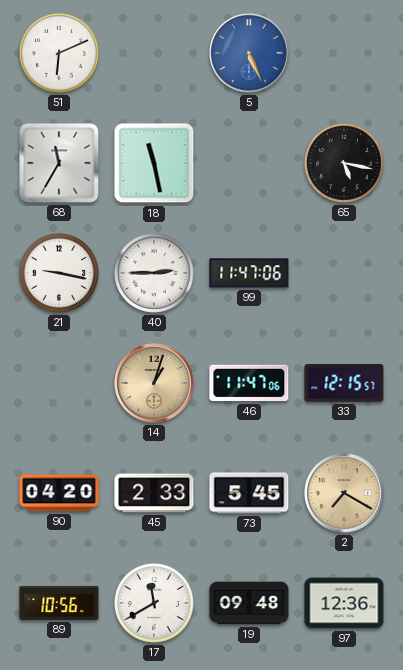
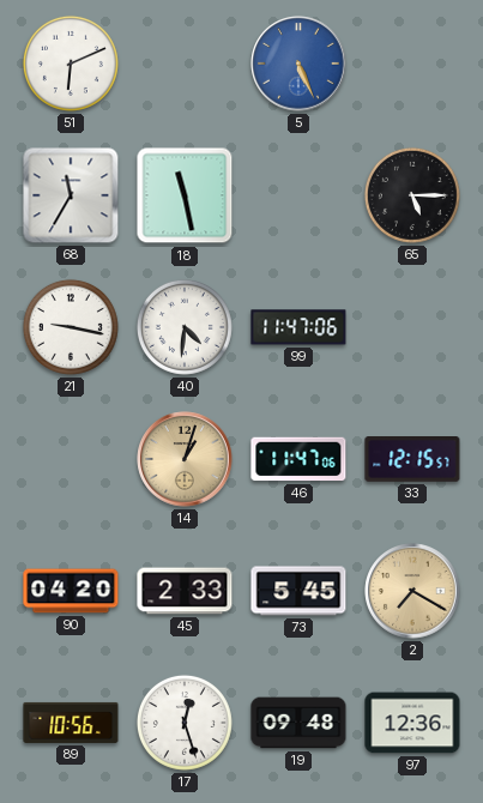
65: 5:17 -> 5:15 (412, 195)
40: 2:45 -> 4:31 (185, 327)
17: 11:40 -> 12:27 (185, 723)
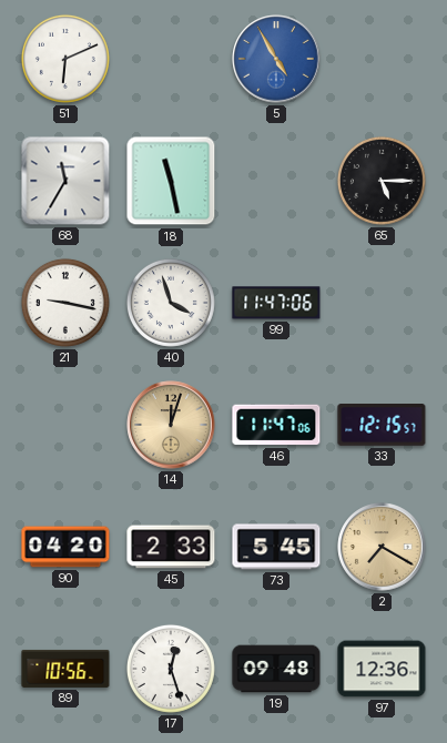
5: 5:26 -> 4:55 (276, 59)
40: 4:31 -> 3:57 (171, 303)
14: 1:03 -> 12:03 (171, 425)
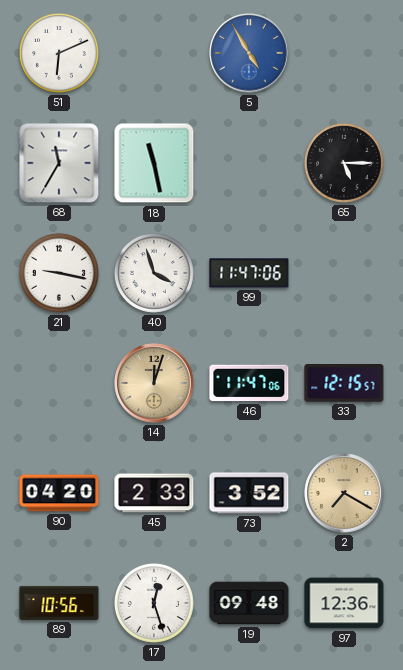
73: 5:45 -> 3:52 (249, 493)
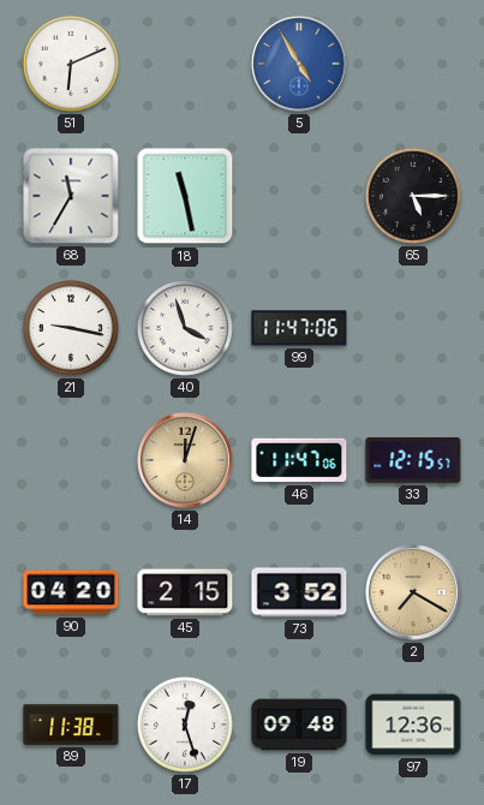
45: 2:33 -> 2:15 (185, 592)
89: 10:56 -> 11:38 (71, 724)
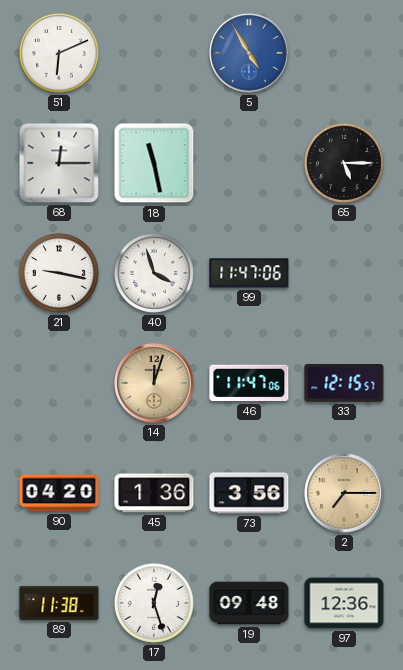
68: 11:35 -> 12:15 (59, 163)
45: 2:15 -> 1:36 (154, 493)
73: 3:52 -> 3:56 (249, 493)
2: 7:20 -> 7:15 (344, 493)
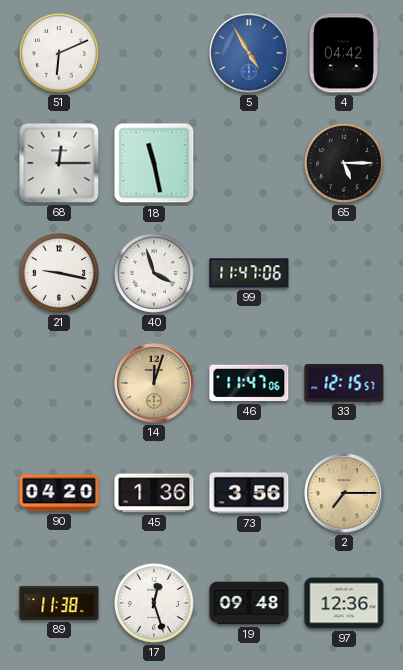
4: none -> 04:42 (343, 53)
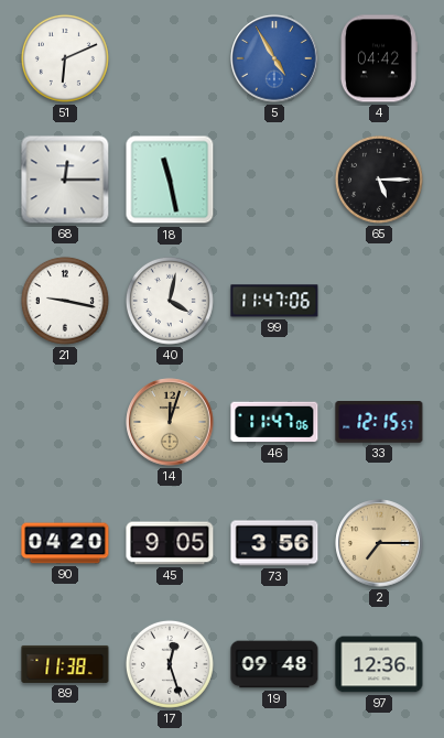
40: 3:57 -> 4:02 (170, 301)
45: 1:36 -> 9:05 (170, 543)
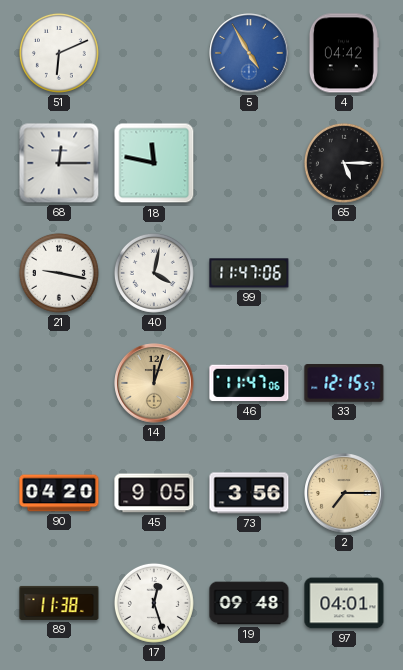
18: 11:28 -> 11:47 (154, 163)
97: 12:36 -> 04:01 (344, 603)
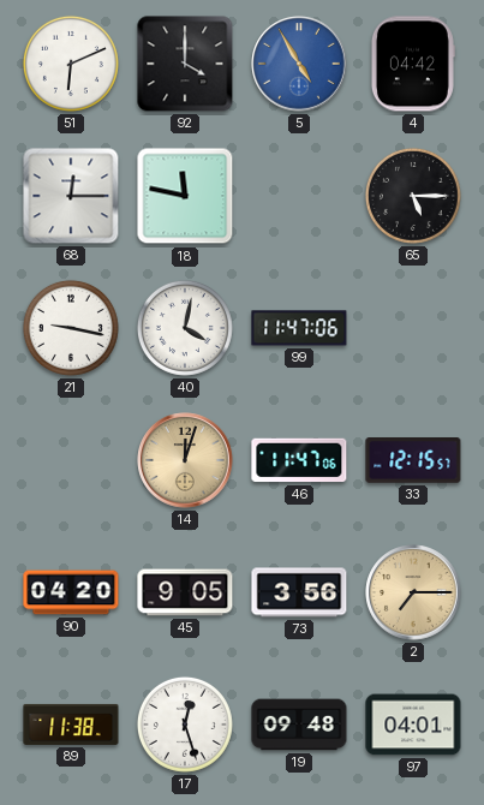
92: none -> 4:00 (185, 64)
